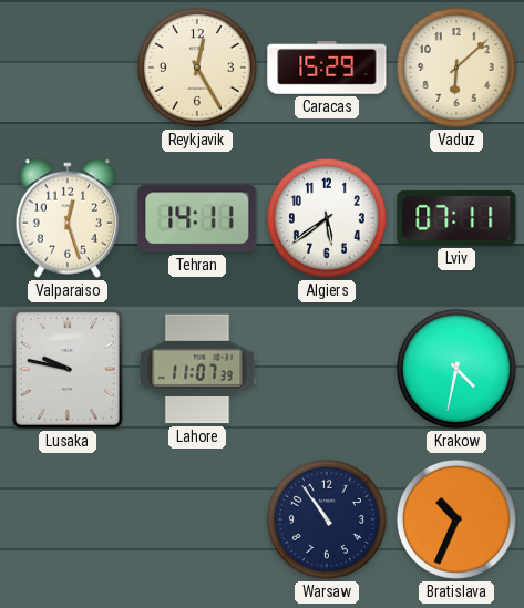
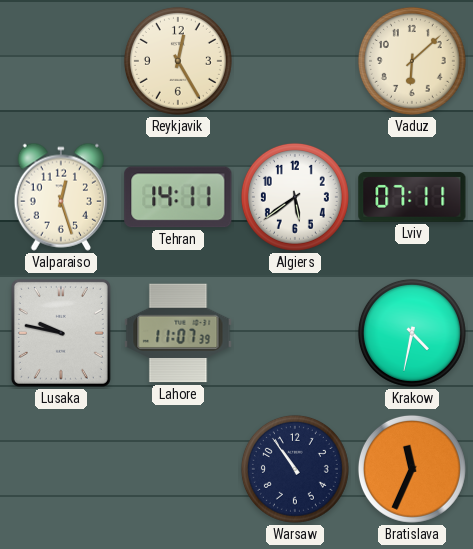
Caracas: 15:29 -> none (327, 68)
Bratislava: 10:34 -> 11:34 (412, 469)
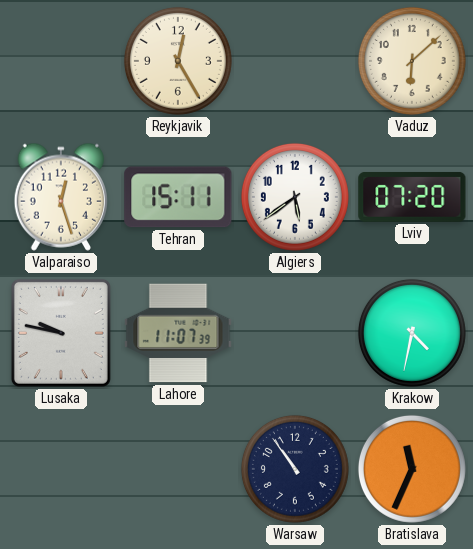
Tehran: 14:11 -> 15:11 (178, 197)
Lviv: 07:11 -> 07:20 (412, 197)
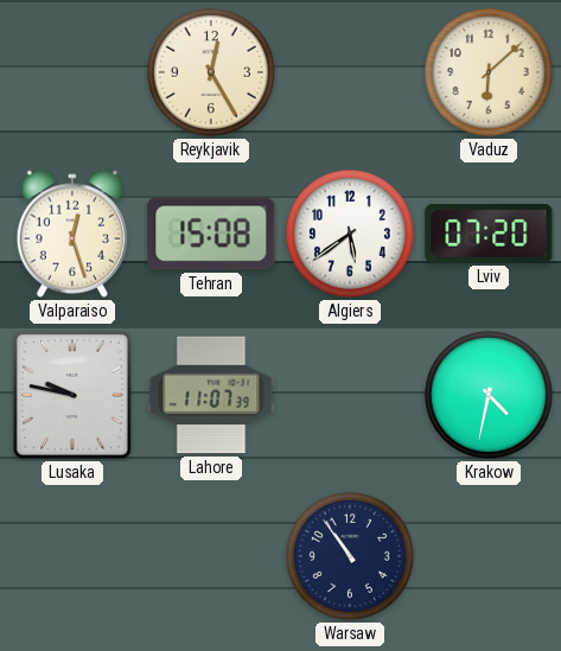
Tehran: 15:11 -> 15:08 (211, 234)
Bratislava: 11:34 -> none (412, 469)
